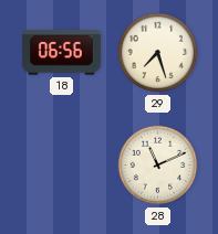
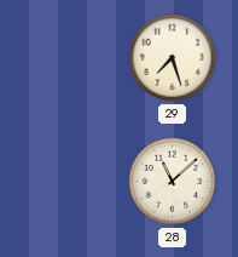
18: 06:56 -> none (61, 53)
28: 11:11 -> 11:08 (173, 182)
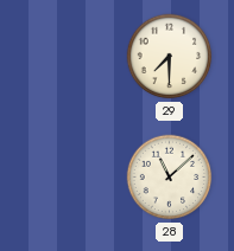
29: 7:27 -> 7:30 (170, 57)
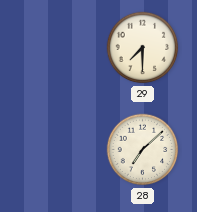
28: 11:08 -> 7:08 (143, 150)
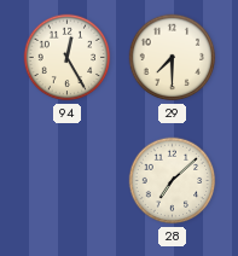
94: none -> 12:25 (68, 58)
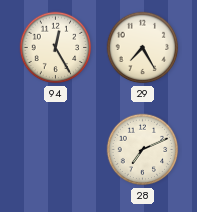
29: 7:30 -> 7:25 (143, 48)
28: 7:08 -> 7:11 (143, 150)
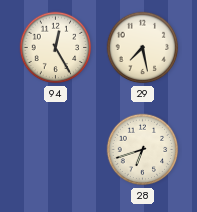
29: 7:25 -> 7:28 (143, 48)
28: 7:11 -> 6:42 (143, 150)
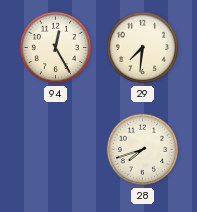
29: 7:28 -> 7:31 (143, 48)
28: 6:42 -> 7:42 (143, 150)
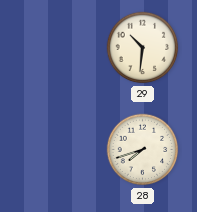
94: 12:25 -> none (56, 48)
29: 7:31 -> 10:31 (143, 48)
